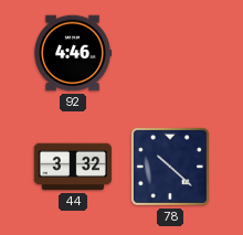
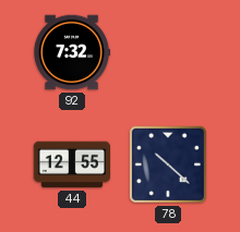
92: 4:46 -> 7:32 (71, 52)
44: 3:32 -> 12:55 (71, 164)
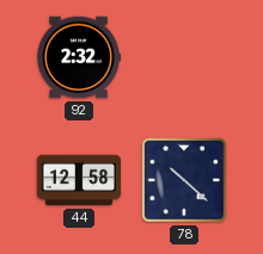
92: 7:32 -> 2:32 (78, 57)
44: 12:55 -> 12:58 (78, 180)
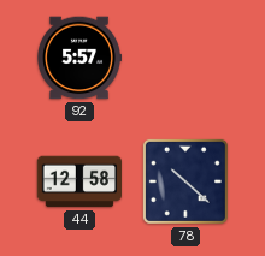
92: 2:32 -> 5:57 (78, 58)
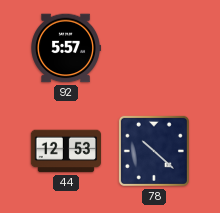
44: 12:58 -> 12:53 (65, 151)
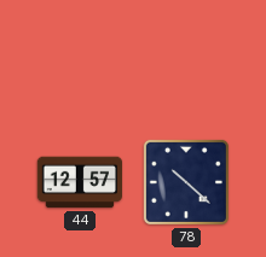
92: 5:57 -> none (65, 48)
44: 12:53 -> 12:57 (79, 182)
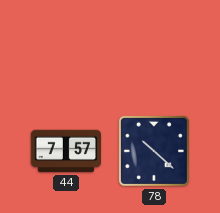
44: 12:57 -> 7:57 (65, 151)
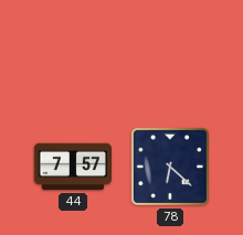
78: 10:22 -> 6:22 (170, 167)
